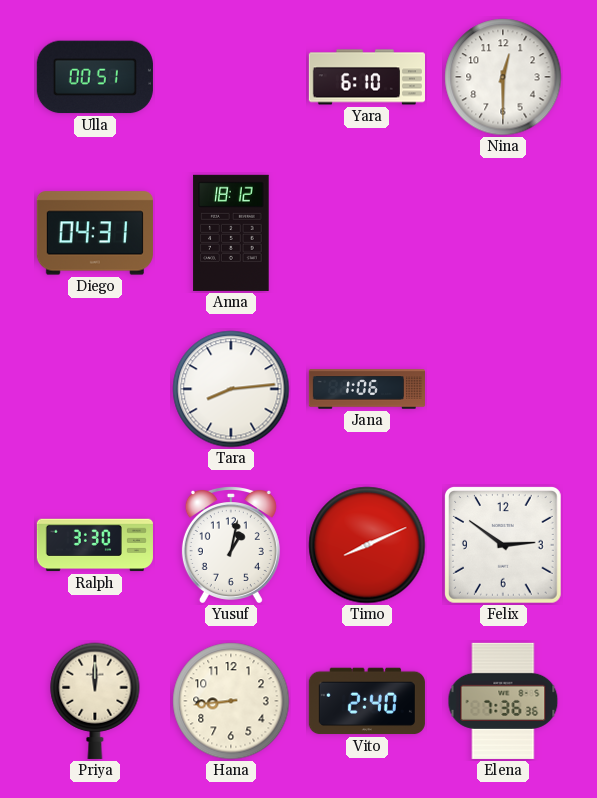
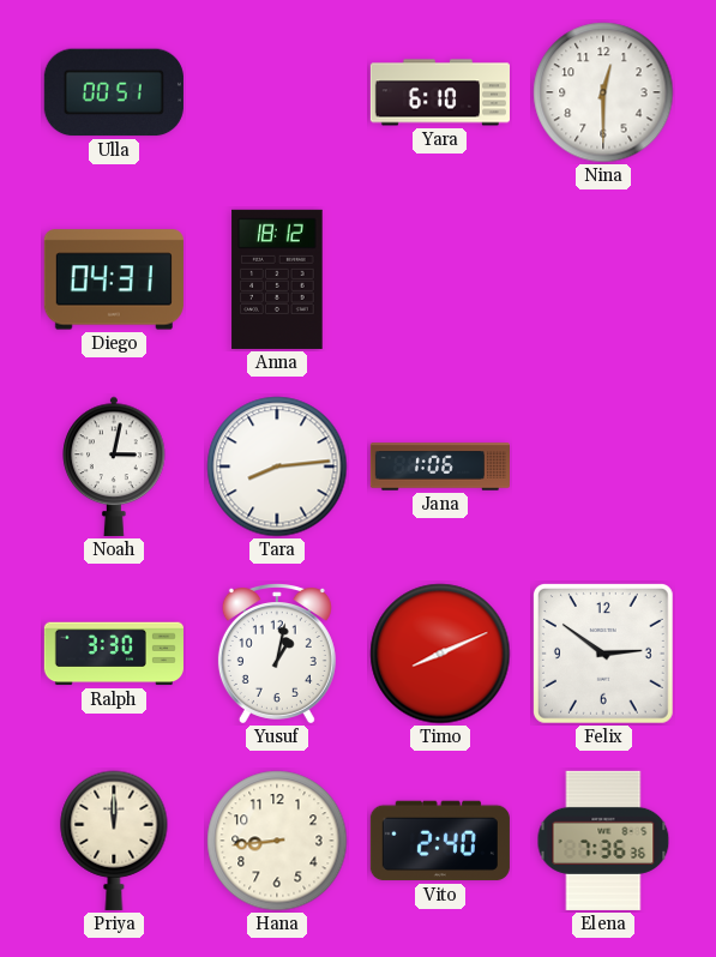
Noah: none -> 3:02 (114, 467)
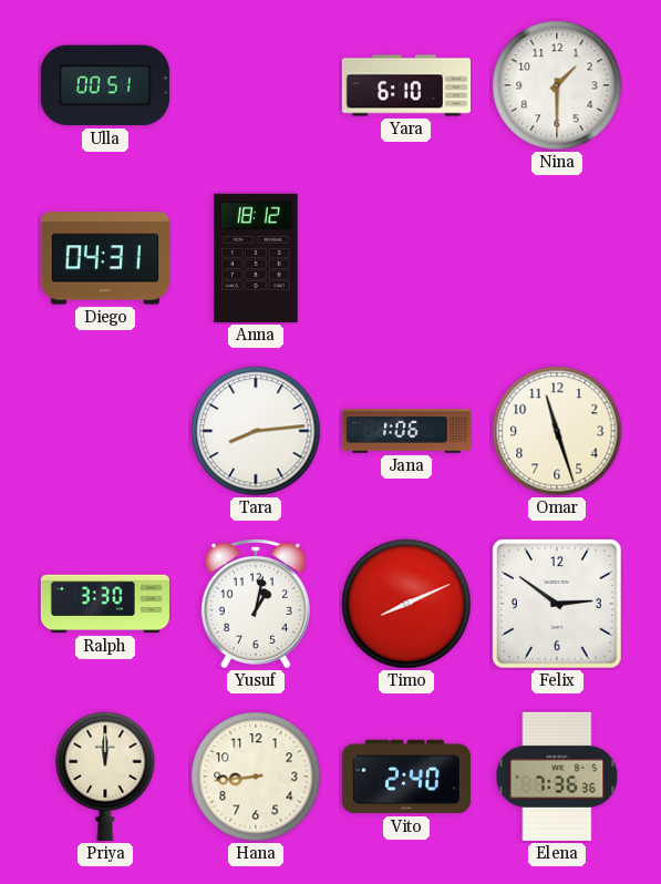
Nina: 12:30 -> 1:30 (557, 85)
Noah: 3:02 -> none (114, 467)
Omar: none -> 11:27 (557, 431)
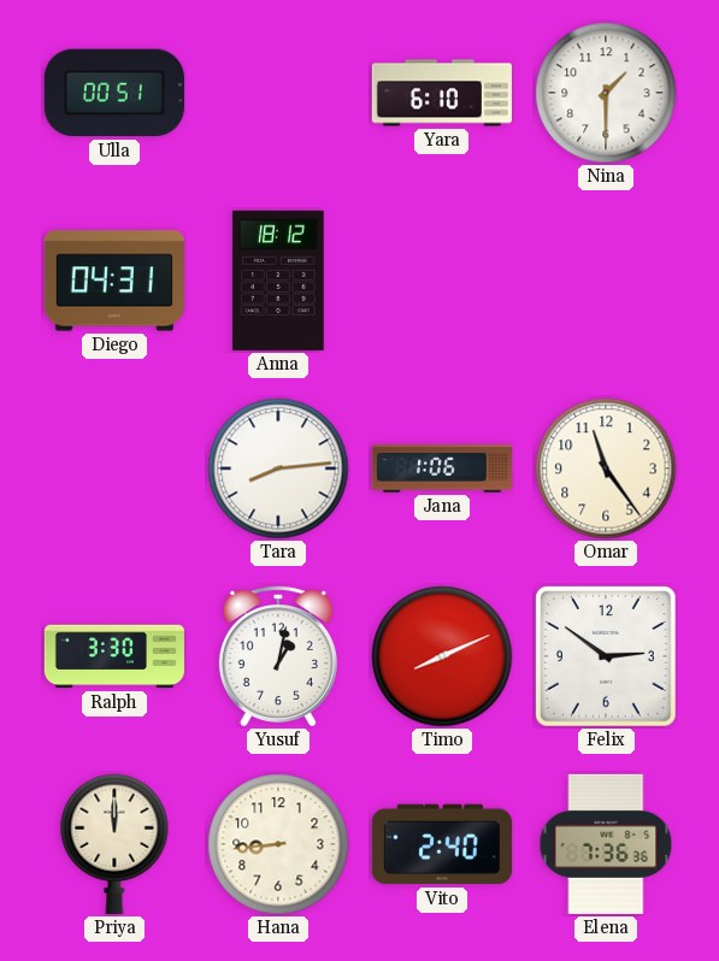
Omar: 11:27 -> 11:24 (606, 468)
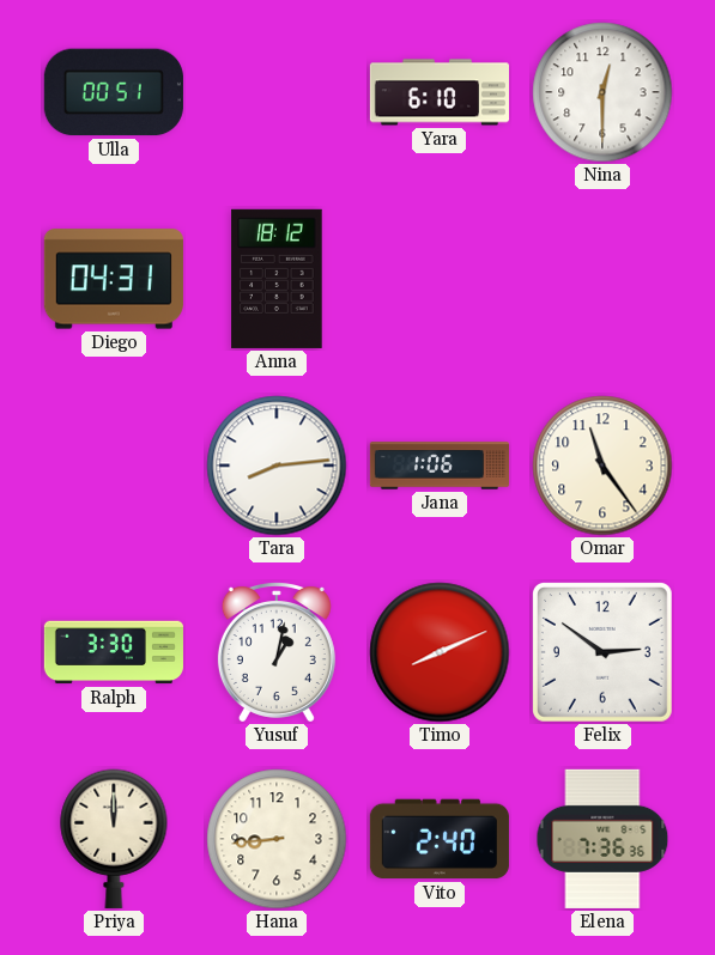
Nina: 1:30 -> 12:30 (602, 92)
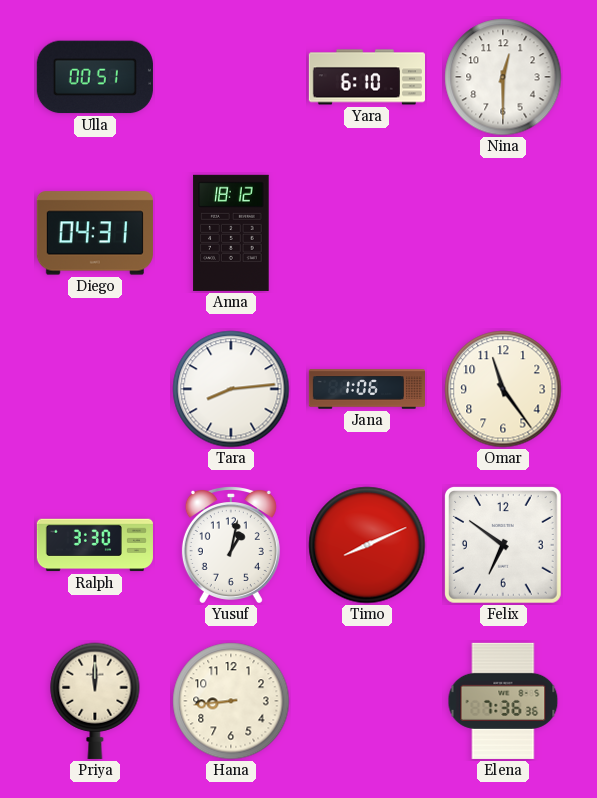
Felix: 2:51 -> 6:51 (503, 545)
Vito: 2:40 -> none (440, 839)
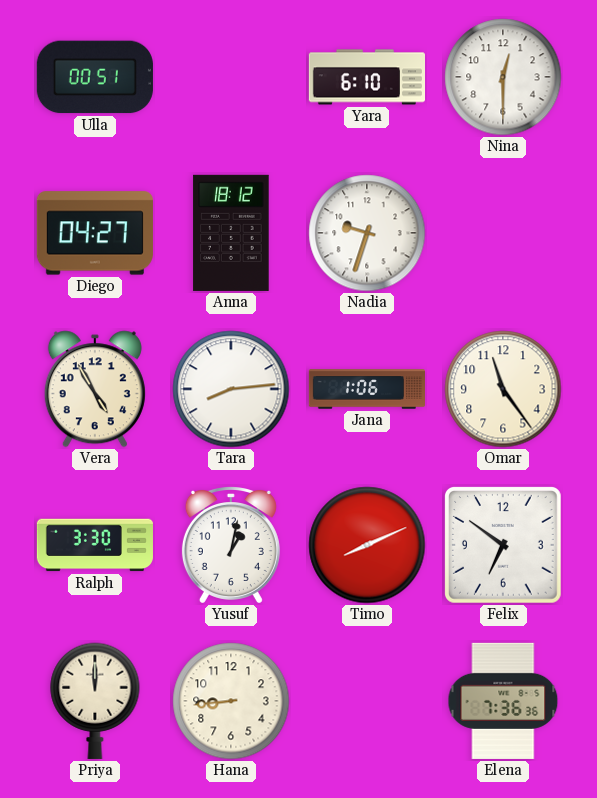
Diego: 04:31 -> 04:27 (95, 233)
Nadia: none -> 9:33 (367, 233)
Vera: none -> 4:55 (95, 389)
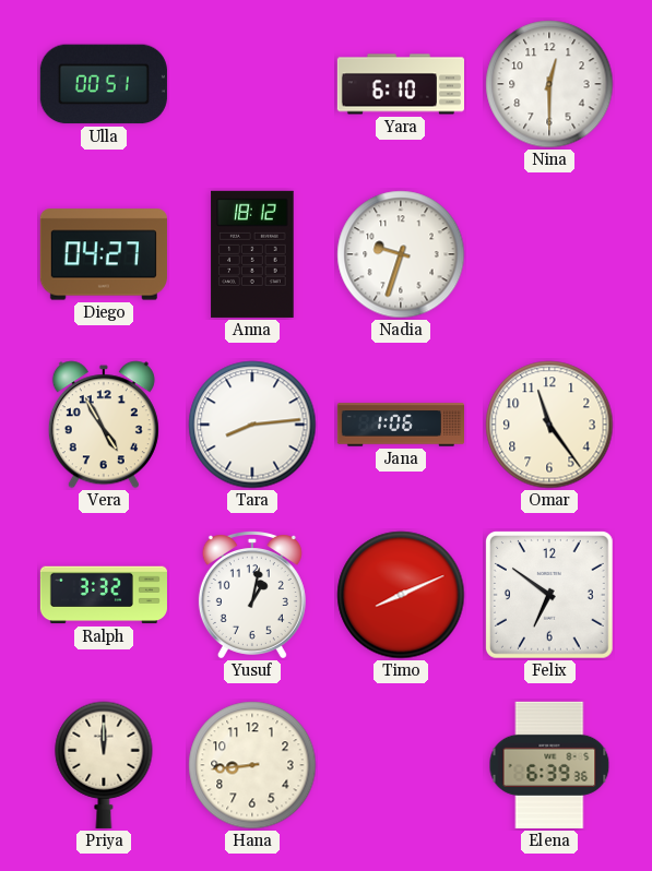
Ralph: 3:30 -> 3:32 (104, 595)
Elena: 7:36 -> 6:39 (549, 765)
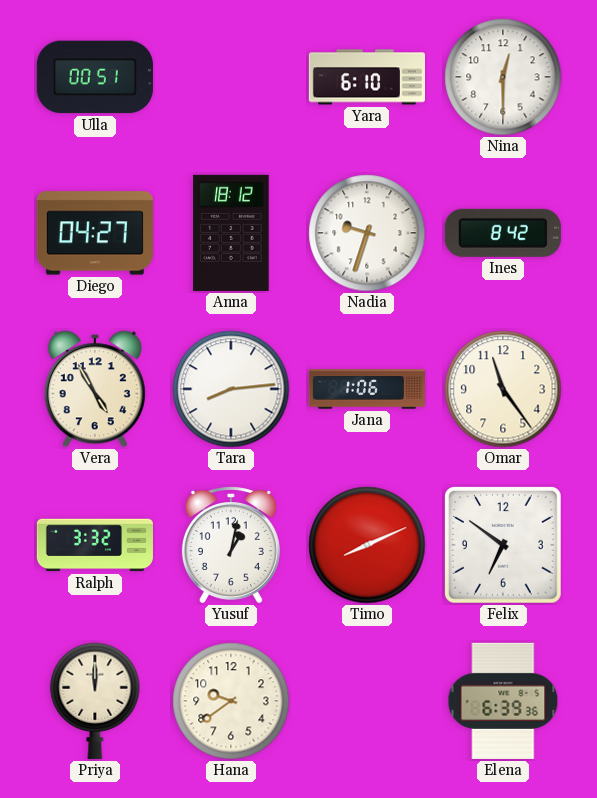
Ines: none -> 8:42 (503, 233)
Hana: 8:44 -> 9:39 (231, 701)
